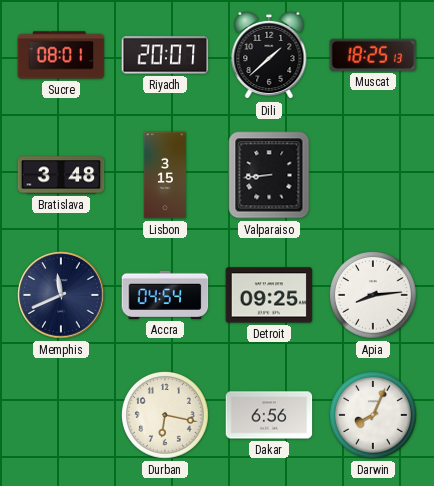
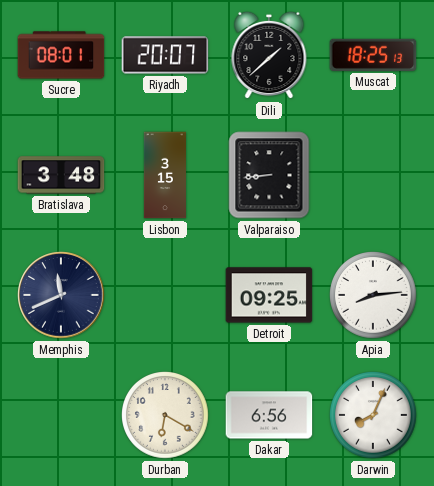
Accra: 04:54 -> none (165, 295)
Durban: 6:17 -> 6:20 (166, 416)
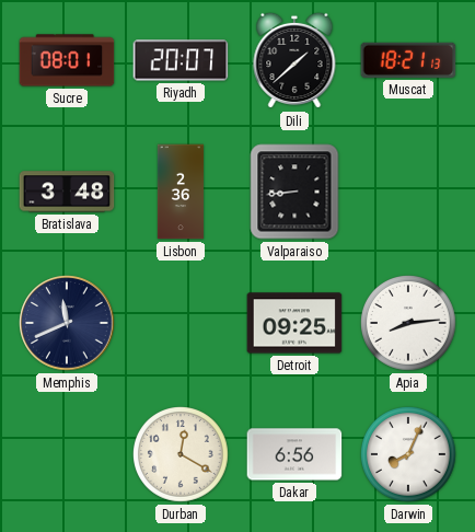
Muscat: 18:25 -> 18:21 (408, 60)
Lisbon: 3:15 -> 2:36 (181, 192)
Durban: 6:20 -> 12:20 (182, 455)
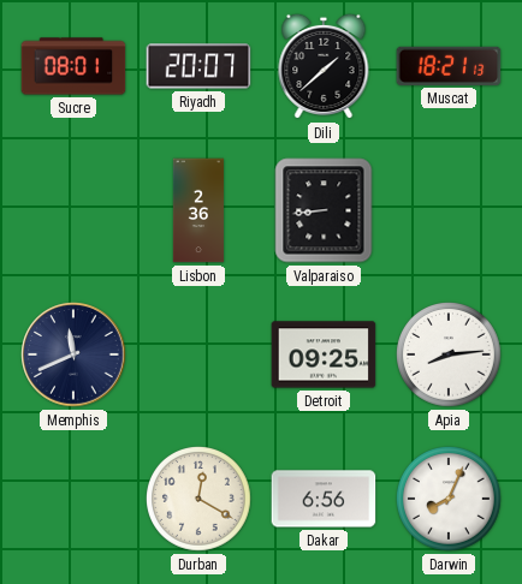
Bratislava: 3:48 -> none (67, 192)
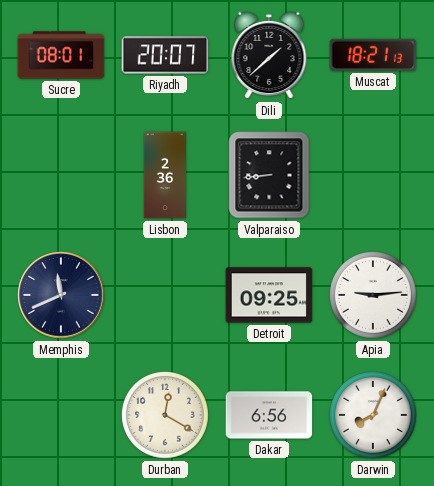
Apia: 8:14 -> 9:14 (374, 296)
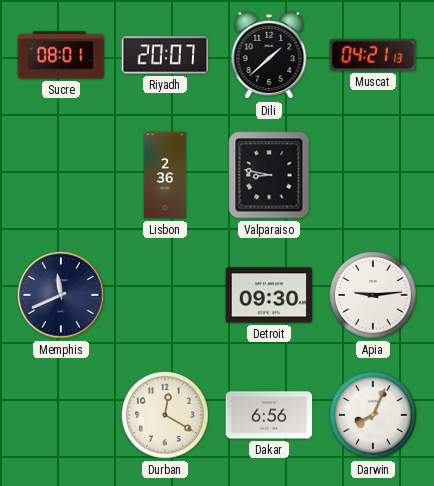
Muscat: 18:21 -> 04:21 (373, 55)
Valparaiso: 8:44 -> 8:47 (269, 175)
Detroit: 09:25 -> 09:30 (269, 295)
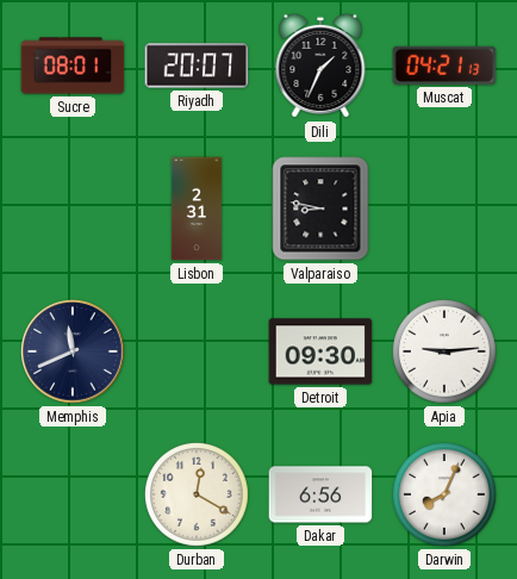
Dili: 1:38 -> 1:34 (320, 66)
Lisbon: 2:36 -> 2:31 (197, 208)
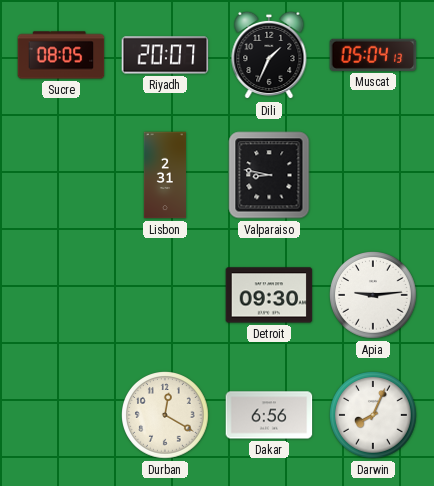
Sucre: 08:01 -> 08:05 (61, 55)
Muscat: 04:21 -> 05:04 (373, 55)
Memphis: 11:41 -> none (73, 351)
